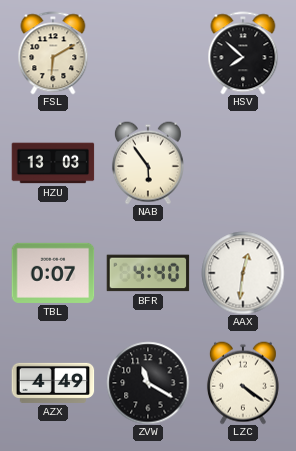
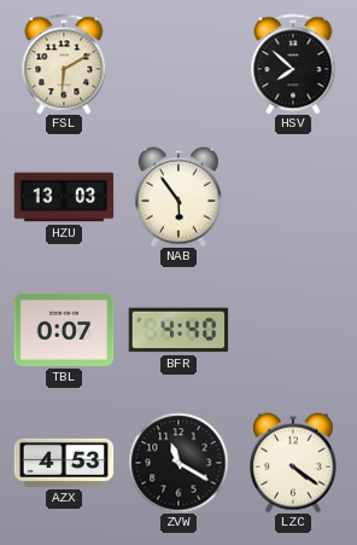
AAX: 12:31 -> none (243, 273)
AZX: 4:49 -> 4:53 (64, 463)
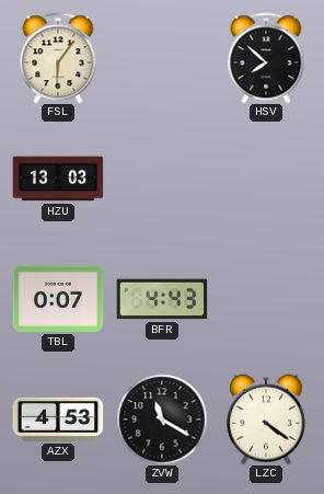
FSL: 6:10 -> 6:06 (58, 58)
NAB: 5:54 -> none (178, 197)
BFR: 4:40 -> 4:43 (162, 299)
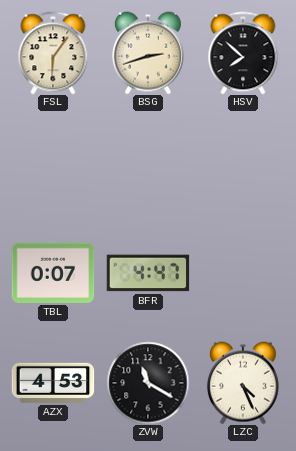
BSG: none -> 2:42 (148, 53)
HZU: 13:03 -> none (58, 179)
BFR: 4:43 -> 4:47 (148, 273)
LZC: 4:21 -> 4:26 (243, 383)
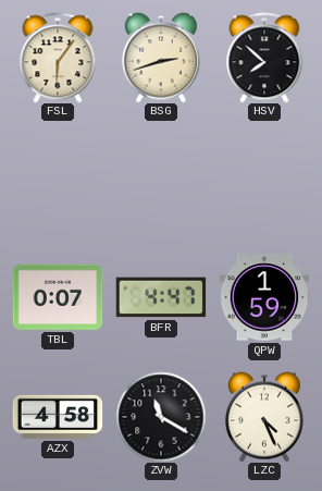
QPW: none -> 1:59 (264, 297)
AZX: 4:53 -> 4:58 (58, 417)
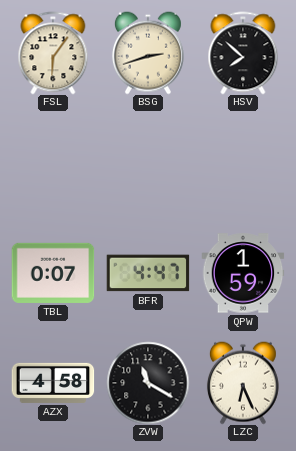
LZC: 4:26 -> 6:26 (243, 383)
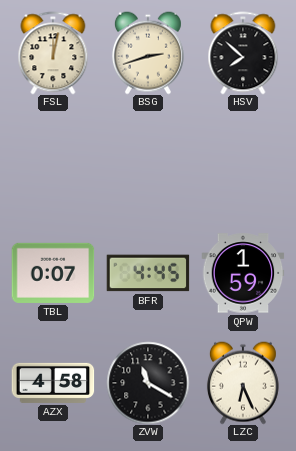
FSL: 6:06 -> 12:02 (53, 53)
BFR: 4:47 -> 4:45 (148, 273)
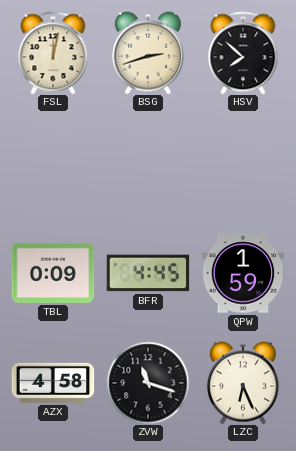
TBL: 0:07 -> 0:09 (53, 273)
ZVW: 11:20 -> 11:18 (148, 383)
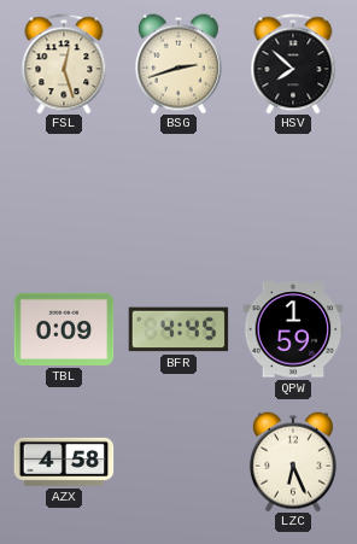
FSL: 12:02 -> 12:27 (64, 64)
ZVW: 11:18 -> none (148, 383)
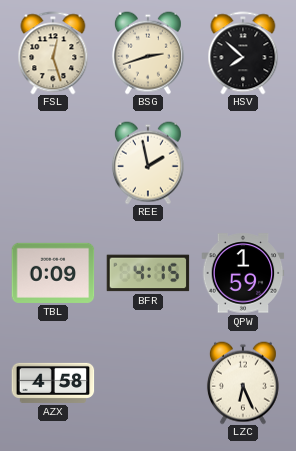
REE: none -> 1:58 (148, 163)
BFR: 4:45 -> 4:15 (148, 273)
